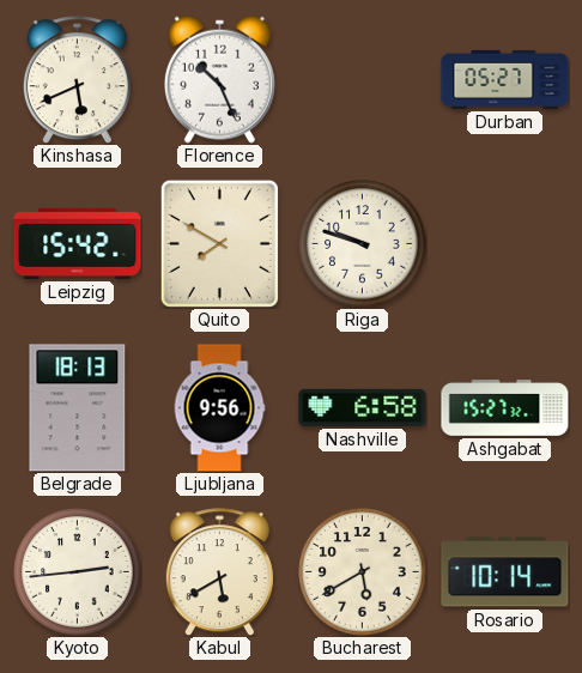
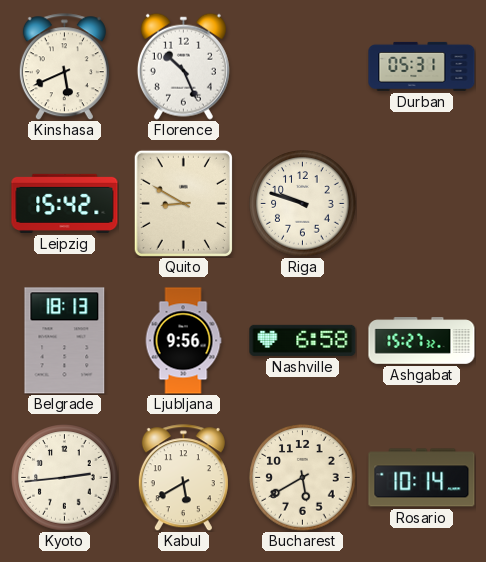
Durban: 05:27 -> 05:31 (422, 66)
Quito: 7:50 -> 8:50 (183, 203)
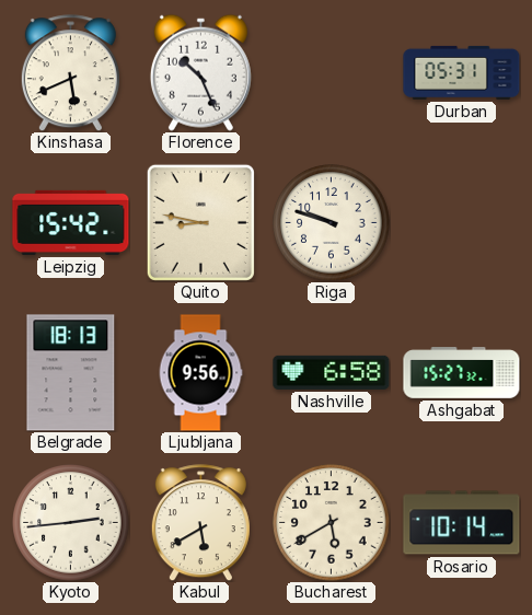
Quito: 8:50 -> 8:47 (200, 222)
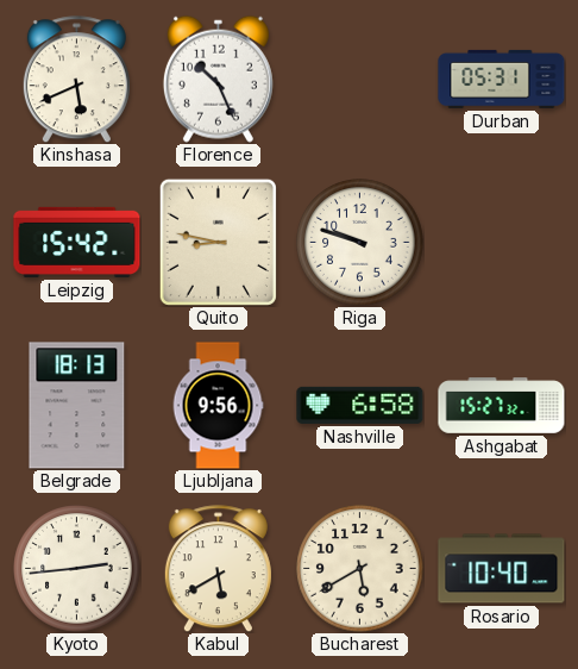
Rosario: 10:14 -> 10:40 (502, 569)
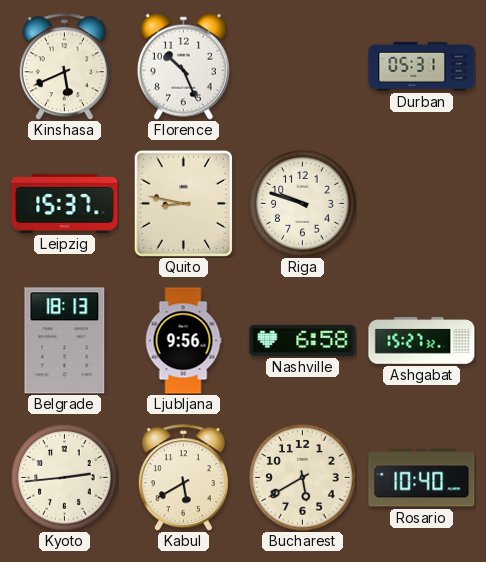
Leipzig: 15:42 -> 15:37 (65, 203)
